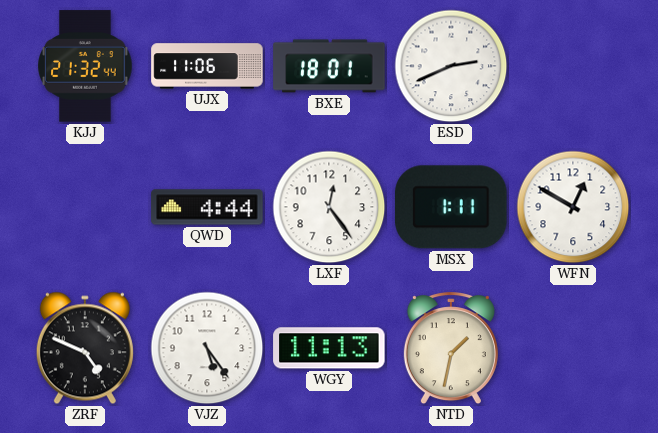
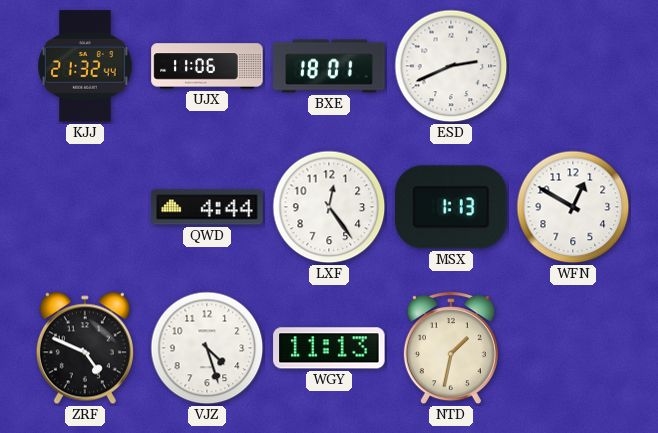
MSX: 1:11 -> 1:13 (451, 207)
VJZ: 5:24 -> 4:27 (207, 348)
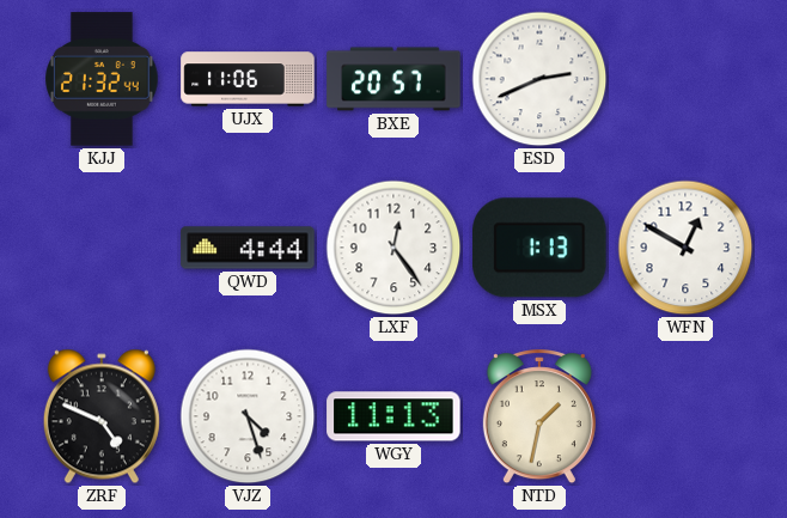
BXE: 18:01 -> 20:57 (393, 79)
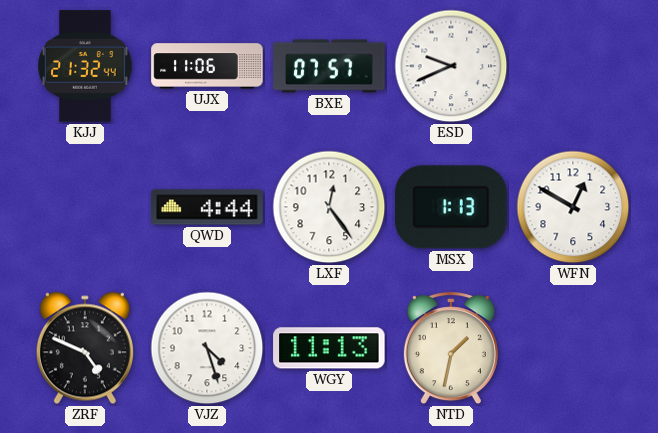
BXE: 20:57 -> 07:57 (329, 66)
ESD: 2:41 -> 9:41 (451, 66)
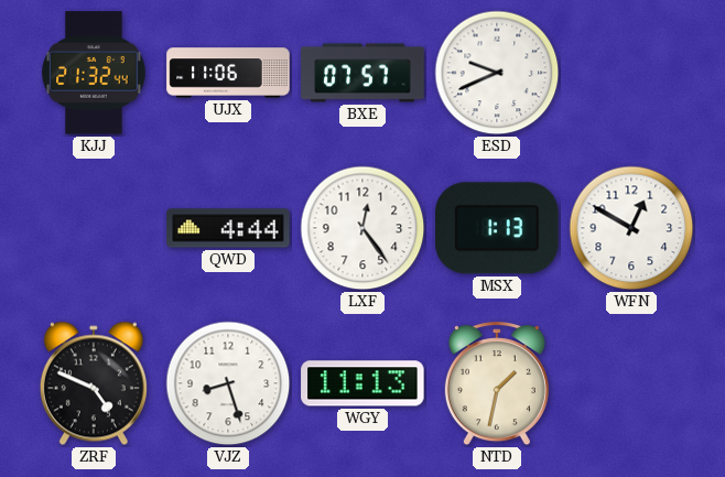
VJZ: 4:27 -> 8:27 (228, 383)
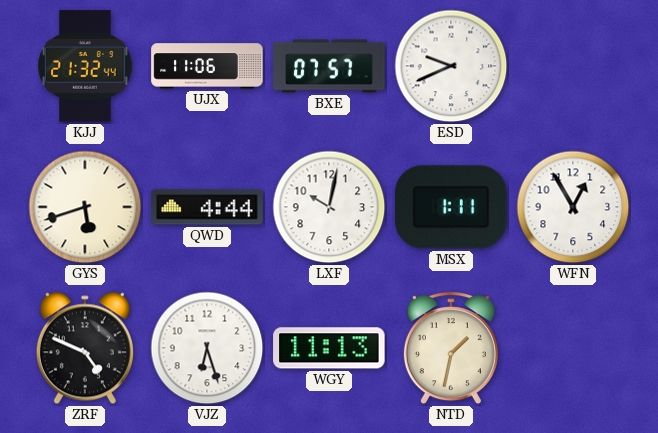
GYS: none -> 5:42 (85, 207)
LXF: 12:24 -> 10:02 (329, 207)
MSX: 1:13 -> 1:11 (451, 207)
WFN: 12:50 -> 12:55 (573, 207)
VJZ: 8:27 -> 6:27 (207, 348)
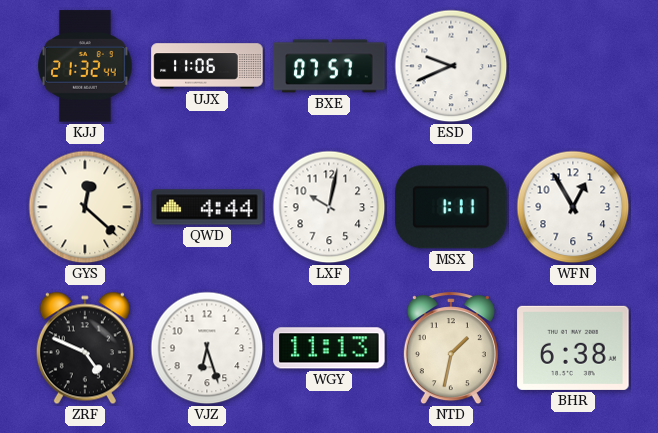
GYS: 5:42 -> 12:22 (85, 207)
BHR: none -> 6:38 (573, 348)
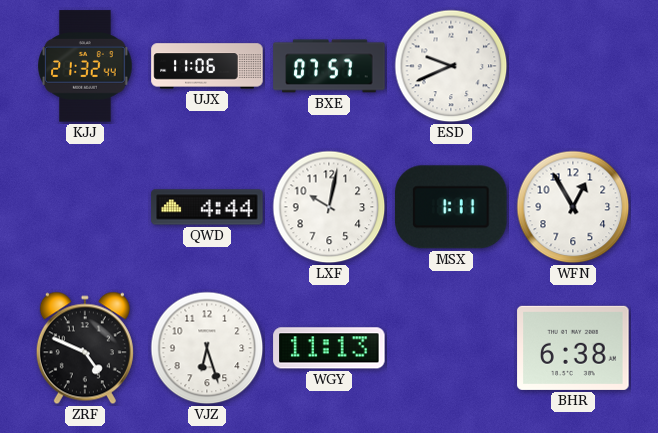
GYS: 12:22 -> none (85, 207)
NTD: 1:32 -> none (451, 349)
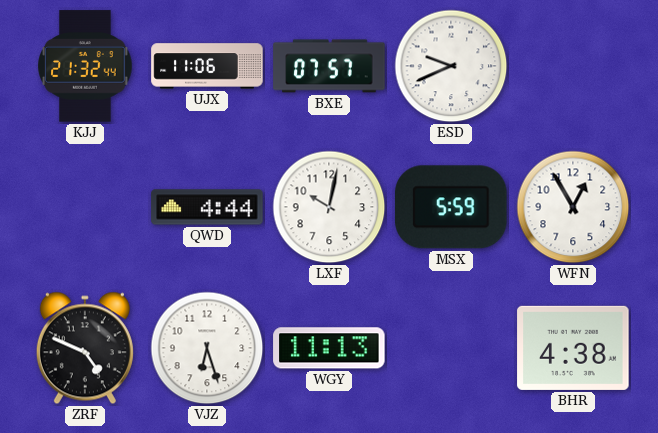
MSX: 1:11 -> 5:59 (451, 207)
BHR: 6:38 -> 4:38 (573, 348)
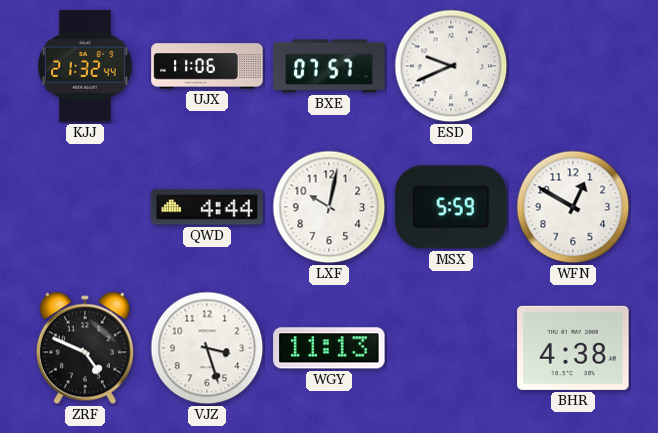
WFN: 12:55 -> 12:50 (573, 207)
VJZ: 6:27 -> 3:27 (207, 348)
